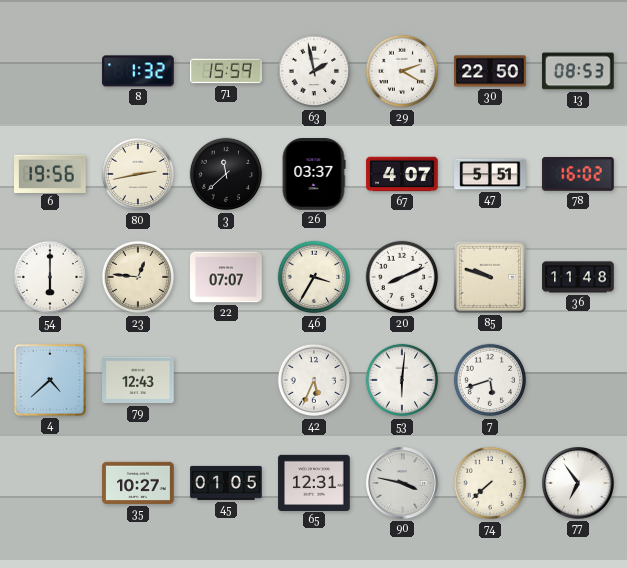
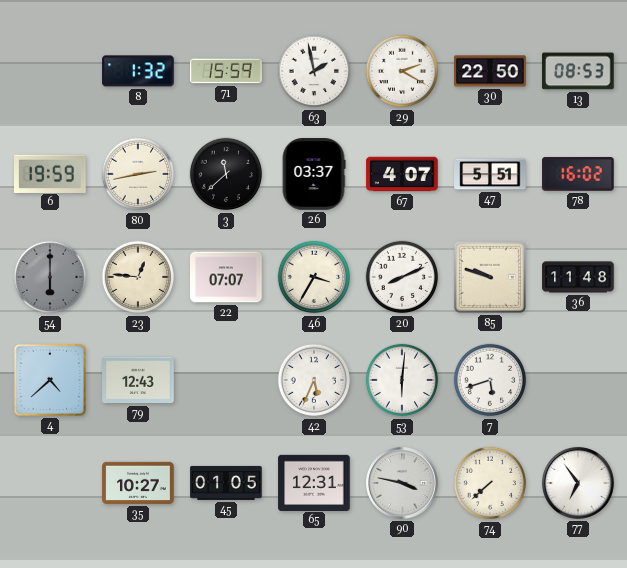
6: 19:56 -> 19:59 (51, 173)
54 dial: white -> grey (50, 277)
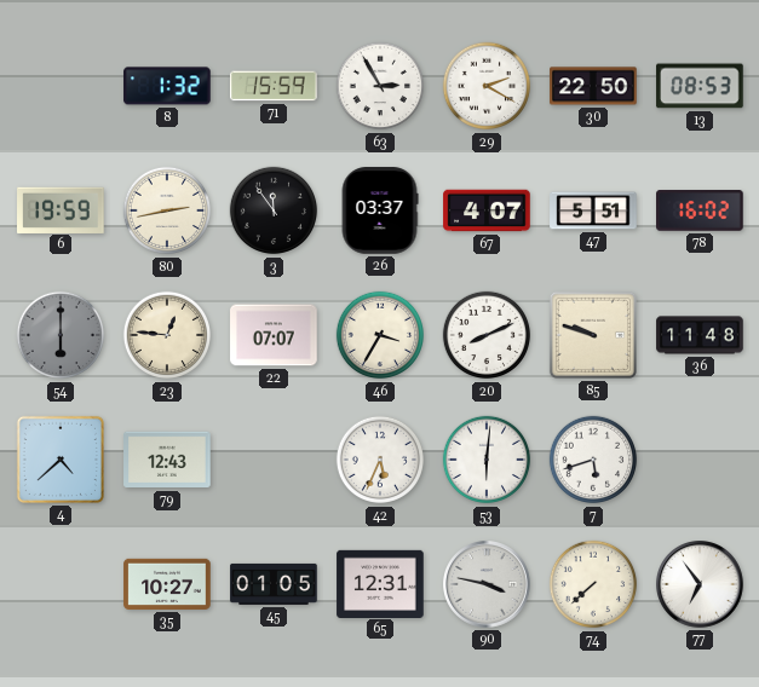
63: 1:58 -> 2:55 (380, 86)
3: 11:38 -> 11:54 (274, 210)
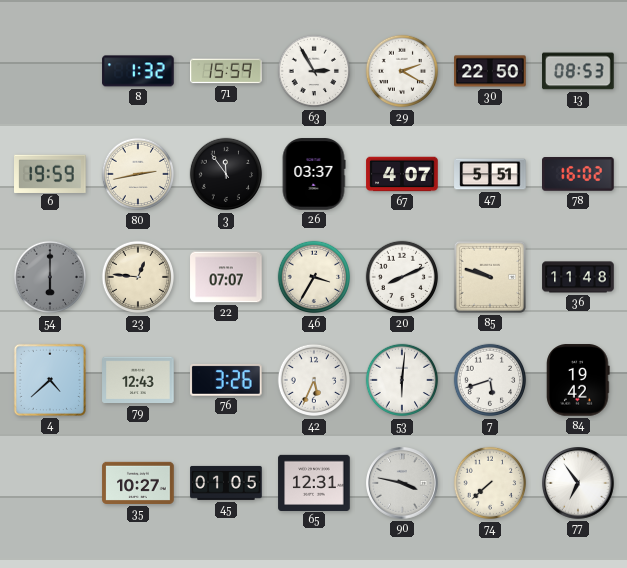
76: none -> 3:26 (226, 380)
84: none -> 19:42 (578, 380)
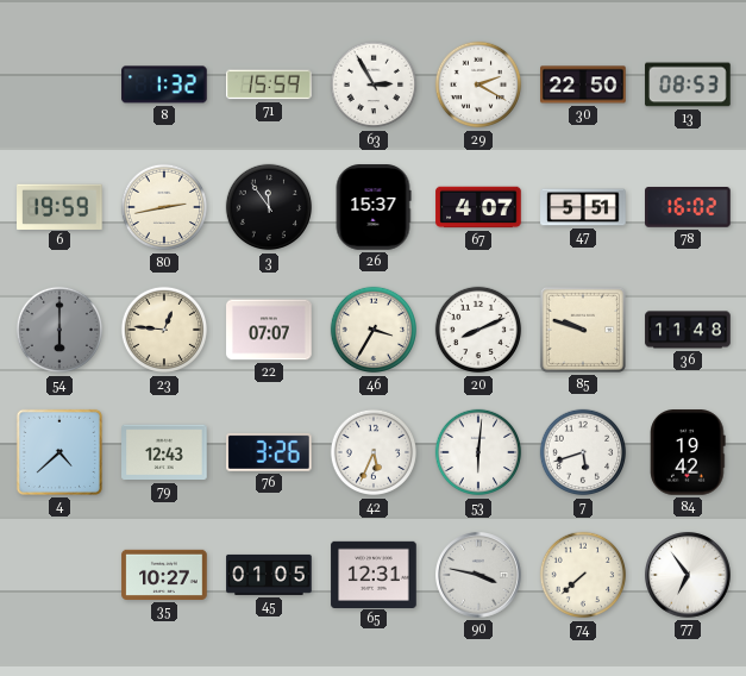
26: 03:37 -> 15:37 (374, 207)
